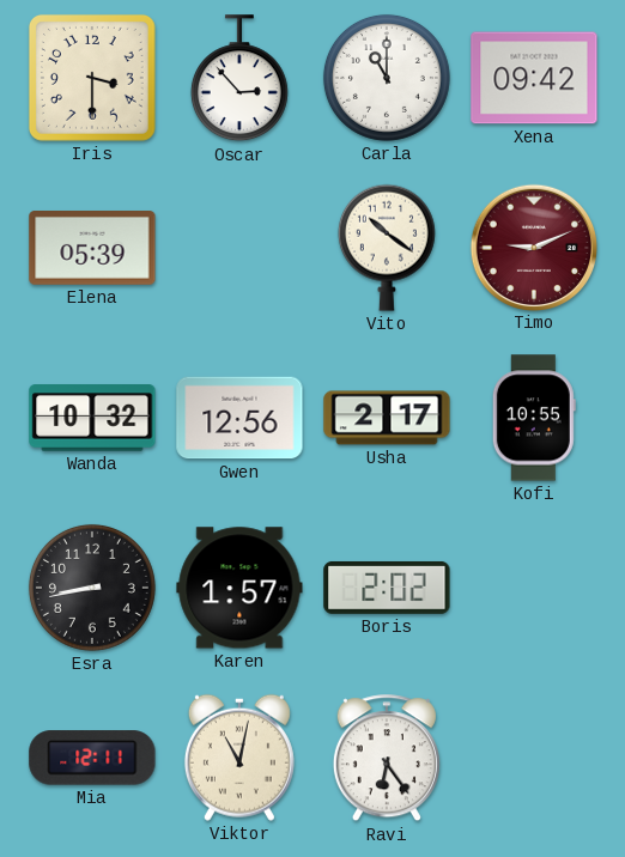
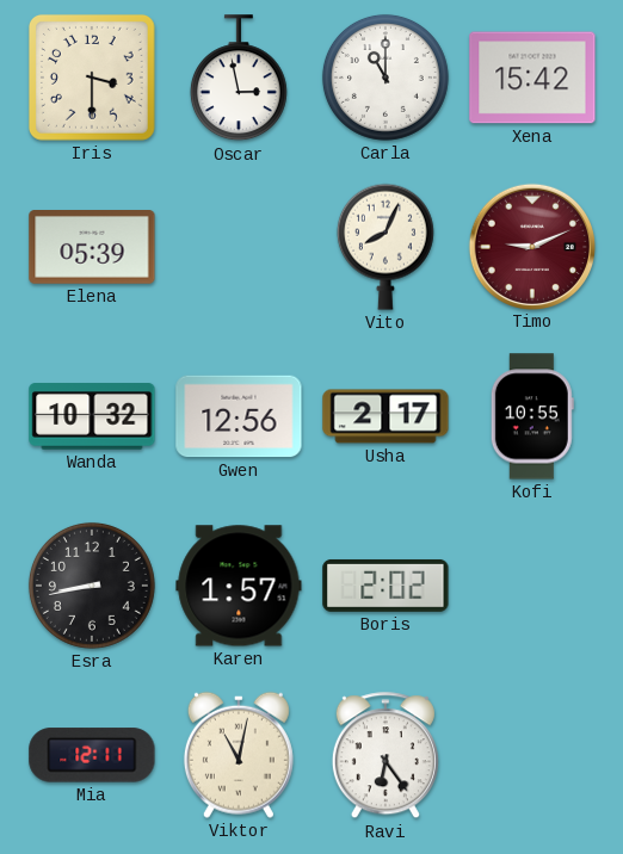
Oscar: 2:53 -> 2:58 (239, 79)
Xena: 09:42 -> 15:42 (532, 78)
Vito: 10:21 -> 8:04 (385, 247)
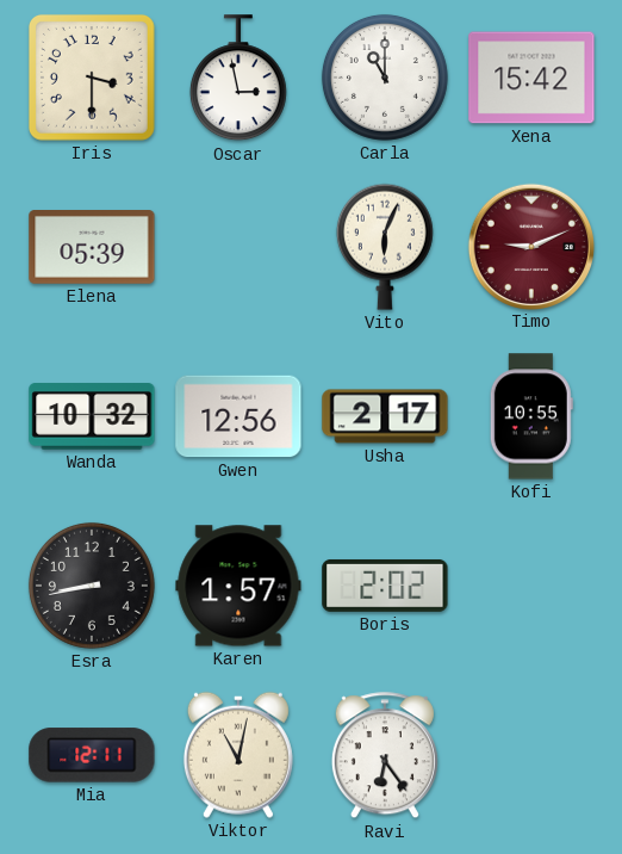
Vito: 8:04 -> 6:04 (385, 247)
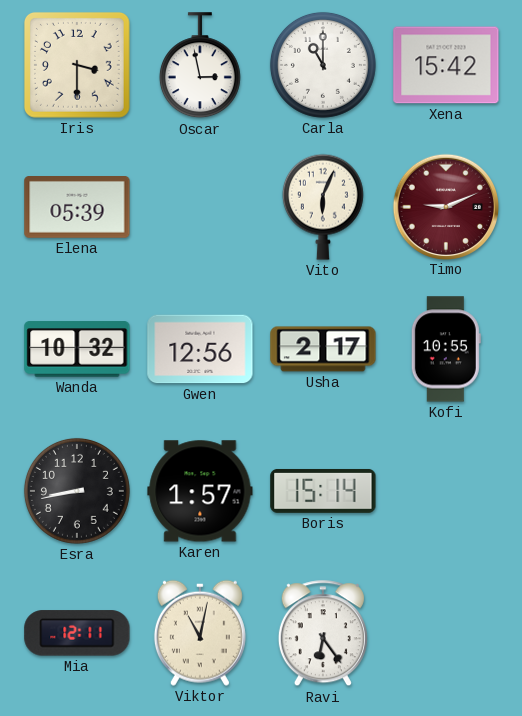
Boris: 2:02 -> 15:14 (323, 491)
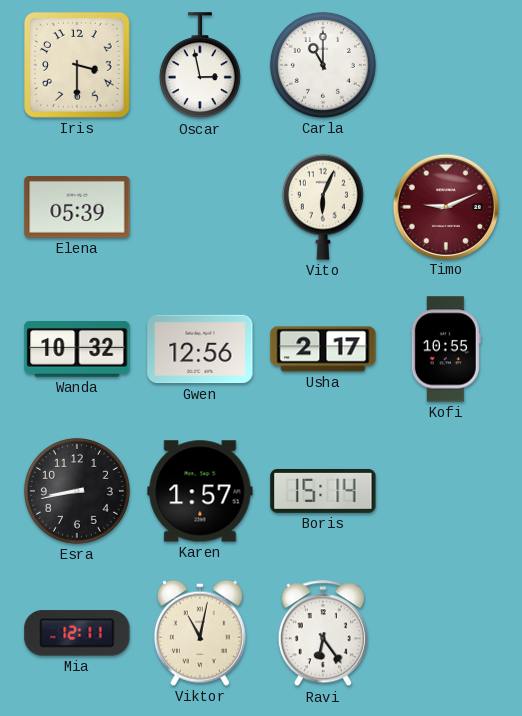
Xena: 15:42 -> none (446, 65)
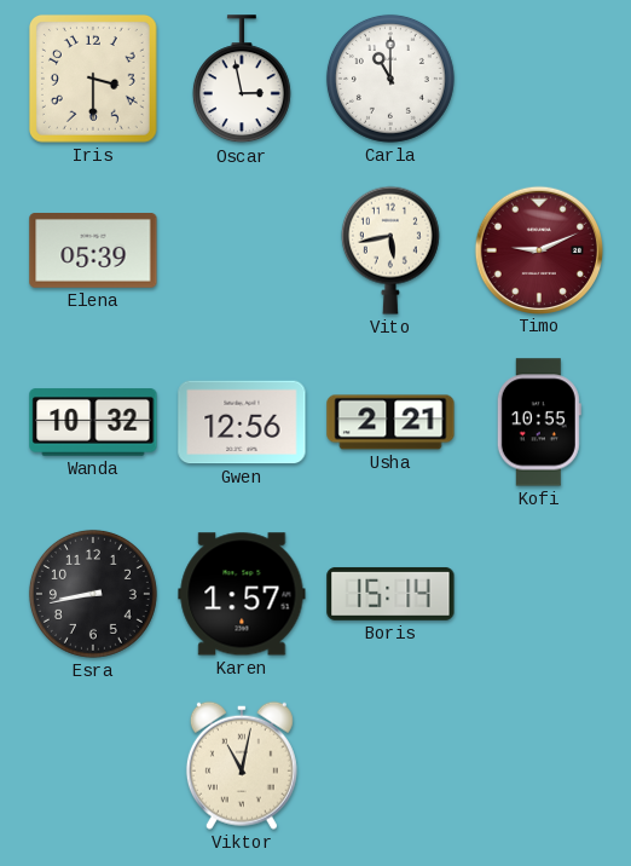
Vito: 6:04 -> 5:43 (390, 250)
Usha: 2:17 -> 2:21 (390, 422)
Mia: 12:11 -> none (77, 633)
Ravi: 6:24 -> none (323, 634)
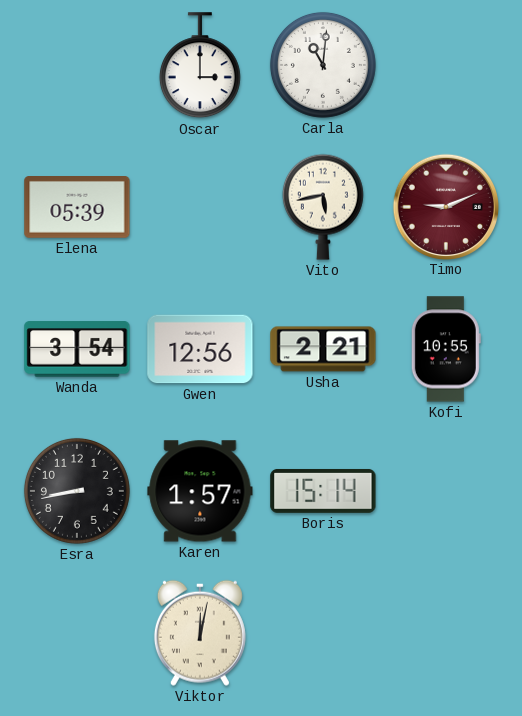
Iris: 3:30 -> none (93, 79)
Oscar: 2:58 -> 3:00 (200, 66)
Carla: 11:00 -> 11:01 (323, 65)
Wanda: 10:32 -> 3:54 (77, 349)
Viktor: 11:02 -> 12:02 (200, 633)
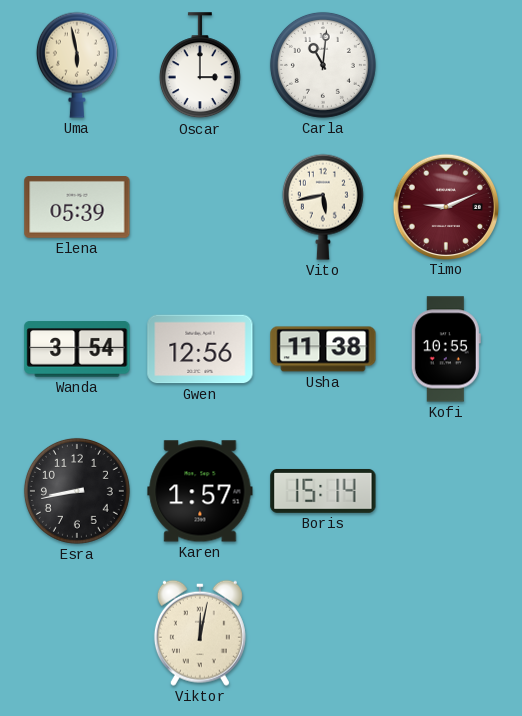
Uma: none -> 5:58 (77, 65)
Usha: 2:21 -> 11:38 (323, 349)
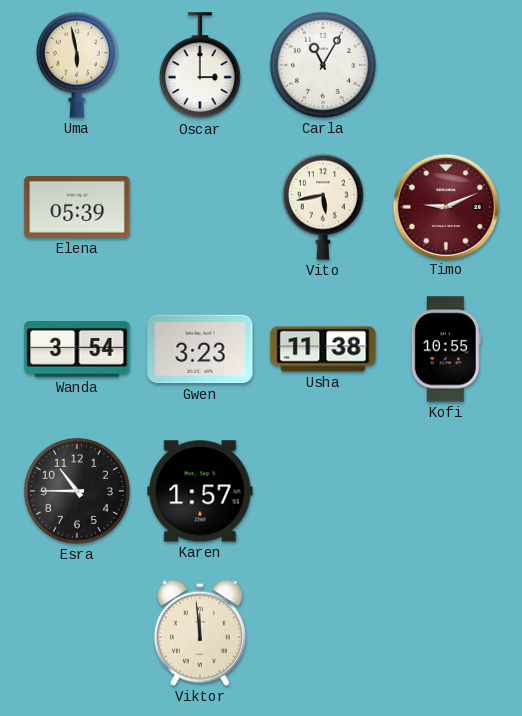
Carla: 11:01 -> 11:05 (323, 65)
Gwen: 12:56 -> 3:23 (200, 349)
Esra: 8:43 -> 10:45 (77, 491)
Boris: 15:14 -> none (323, 491)
Viktor: 12:02 -> 11:59 (200, 633)
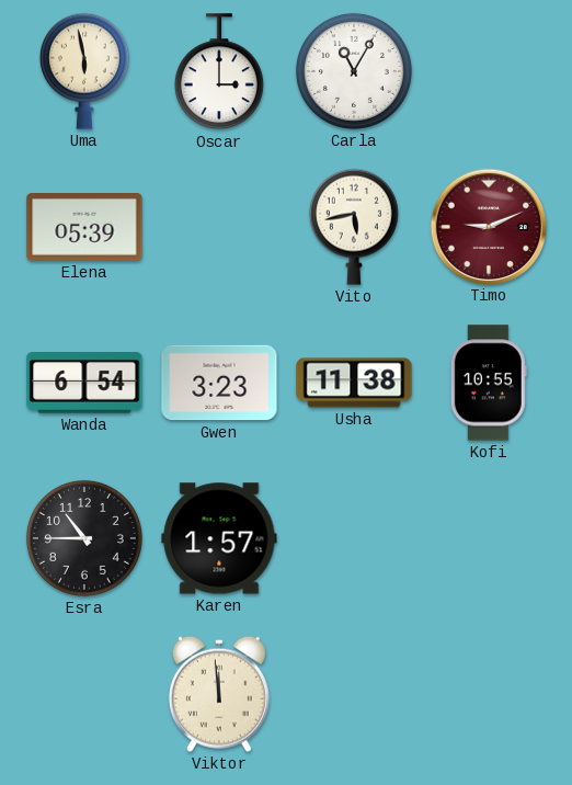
Wanda: 3:54 -> 6:54 (84, 383)
